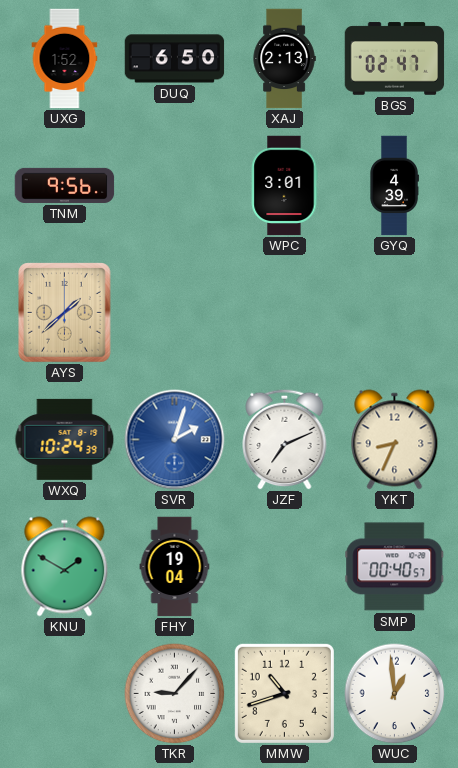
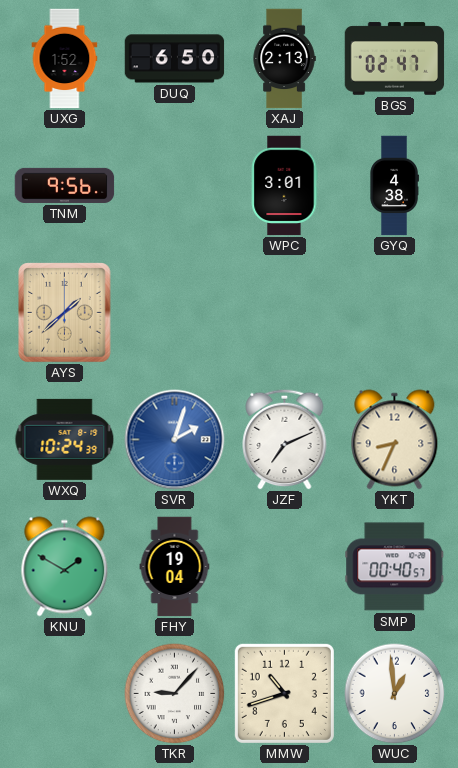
GYQ: 4:39 -> 4:38 (394, 186)
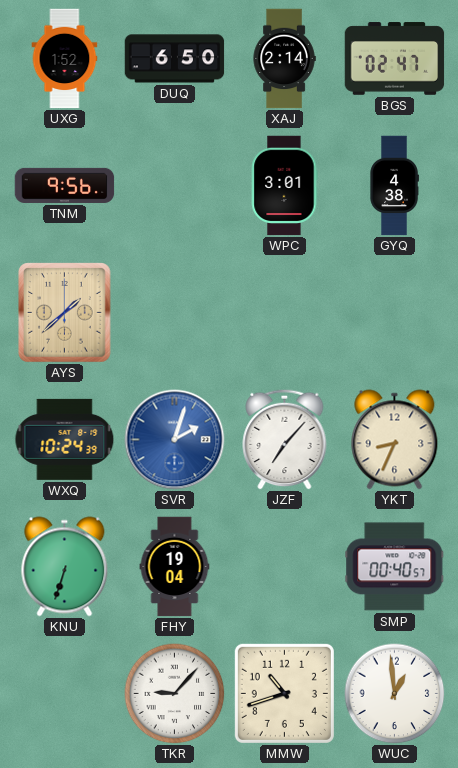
XAJ: 2:13 -> 2:14 (284, 59)
JZF: 7:11 -> 7:07 (285, 439)
KNU: 1:50 -> 6:33 (65, 567)
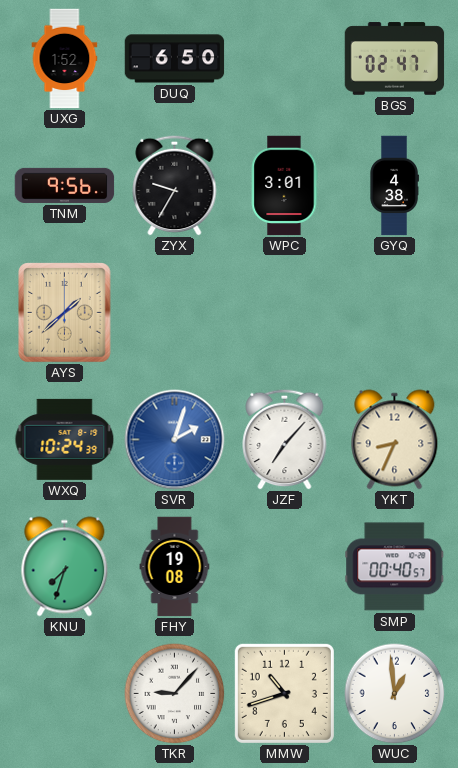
XAJ: 2:14 -> none (284, 59)
ZYX: none -> 9:35 (175, 185)
KNU: 6:33 -> 7:33 (65, 567)
FHY: 19:04 -> 19:08 (175, 567)
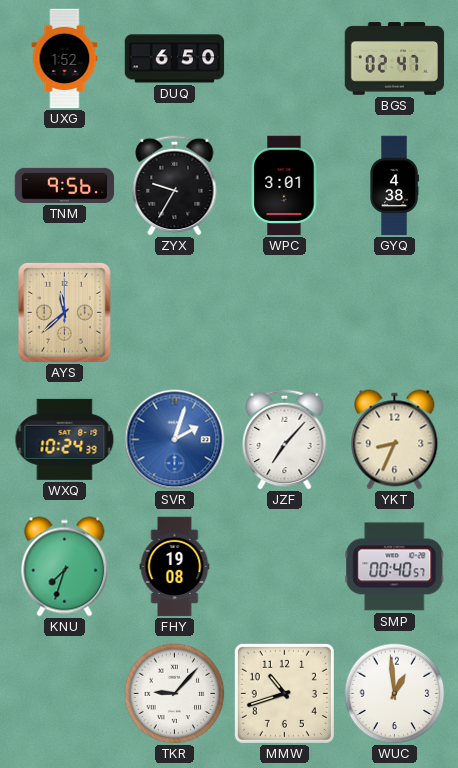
AYS: 1:38 -> 11:38 (65, 313)
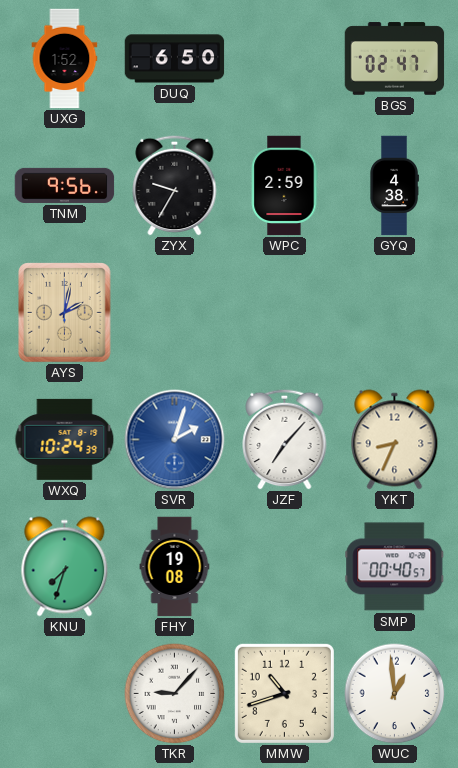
WPC: 3:01 -> 2:59 (284, 186)
AYS: 11:38 -> 2:02 (65, 313)
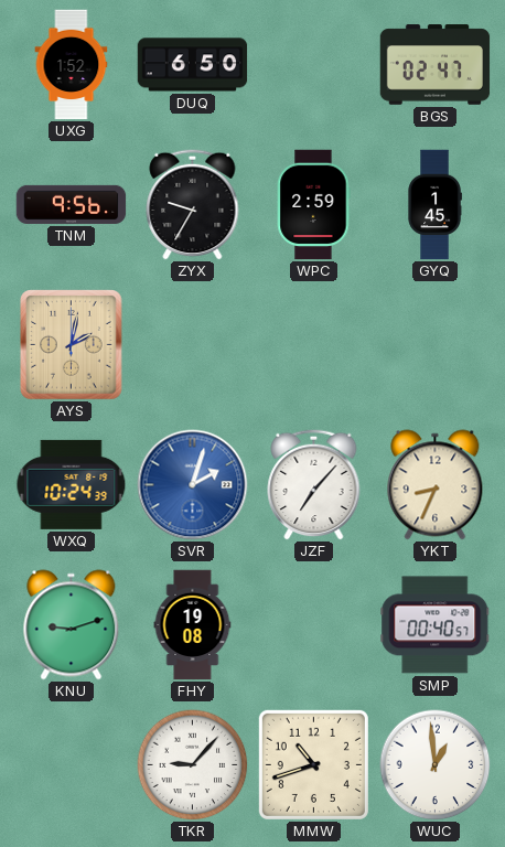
GYQ: 4:38 -> 1:45 (434, 205)
KNU: 7:33 -> 9:12 (72, 625)
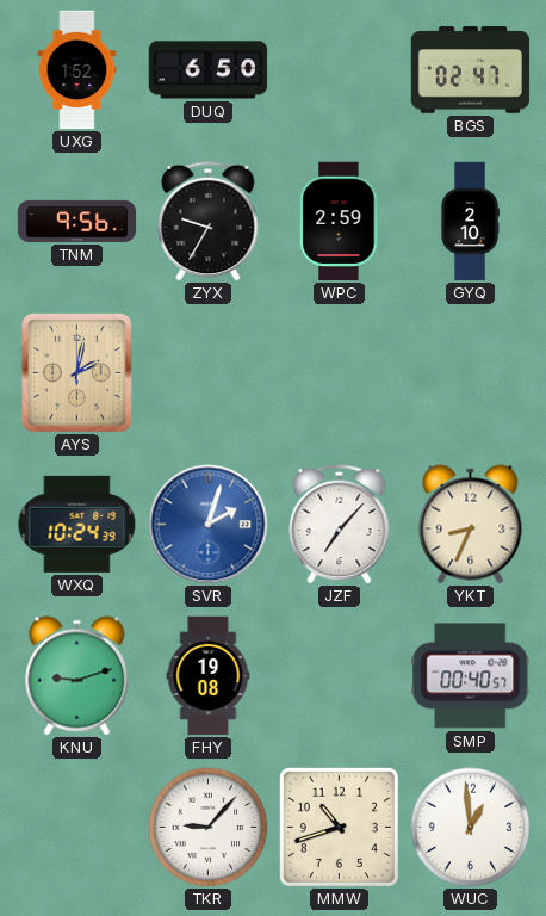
GYQ: 1:45 -> 2:10 (470, 222)
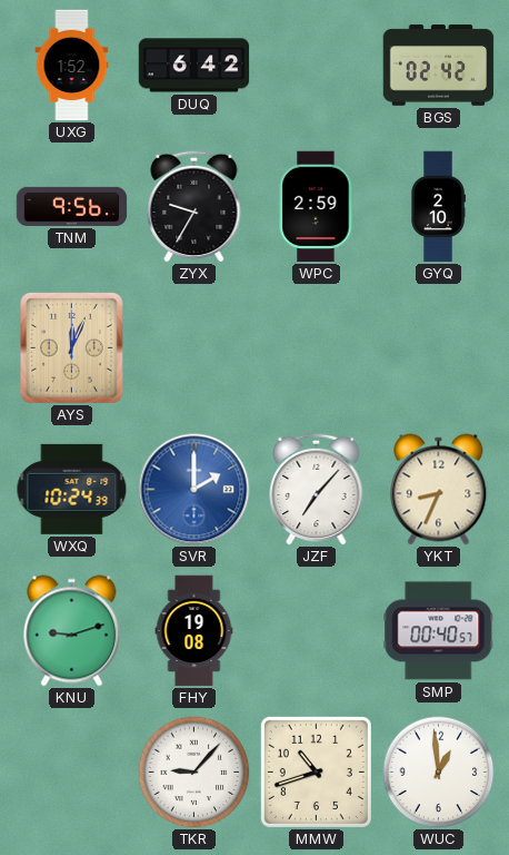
DUQ: 6:50 -> 6:42 (194, 66)
BGS: 02:47 -> 02:42 (439, 66)
AYS: 2:02 -> 12:04 (72, 348)
SVR: 2:03 -> 2:00 (194, 490)
